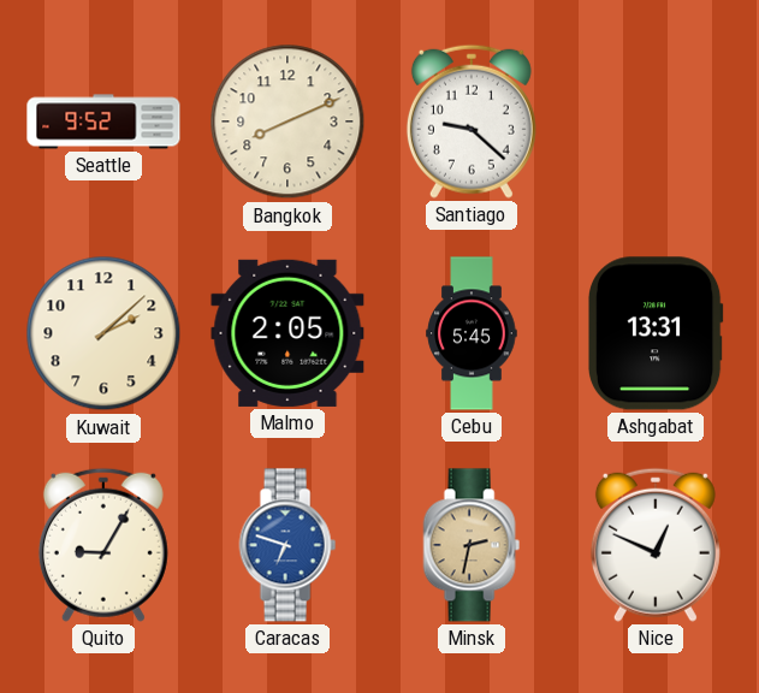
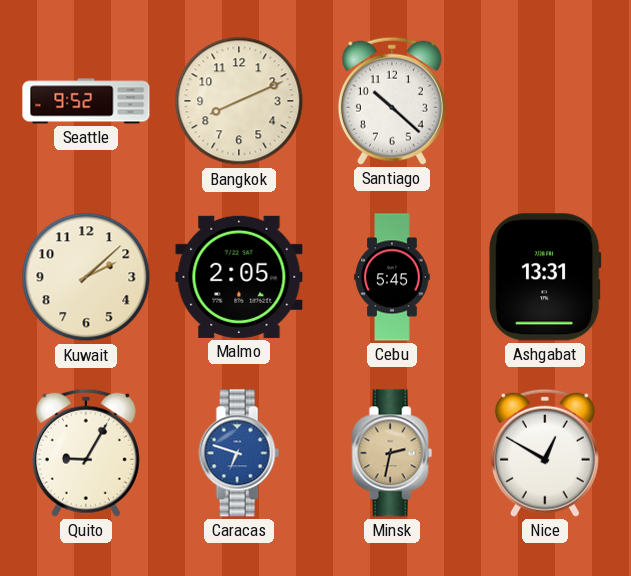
Santiago: 9:22 -> 10:22 (392, 101)
Nice: 12:49 -> 12:50 (545, 453)
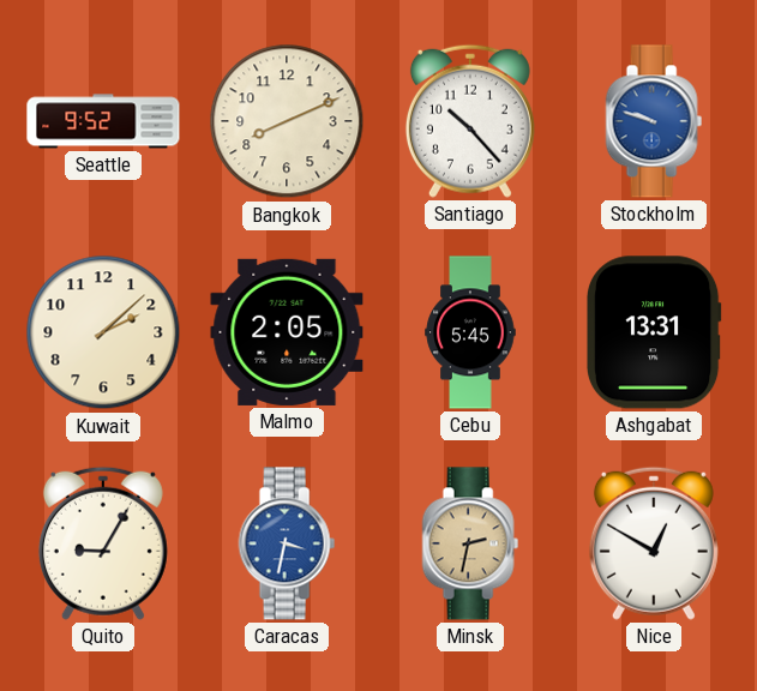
Santiago: 10:22 -> 10:23 (470, 121)
Stockholm: none -> 9:48 (654, 121)
Caracas: 6:48 -> 3:32 (287, 543)
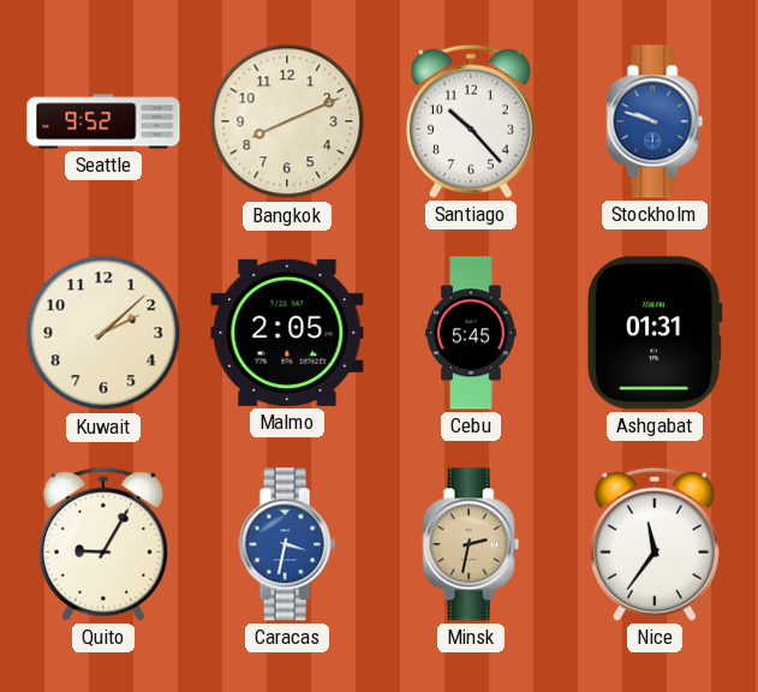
Ashgabat: 13:31 -> 01:31 (655, 333)
Nice: 12:50 -> 11:36 (655, 544)
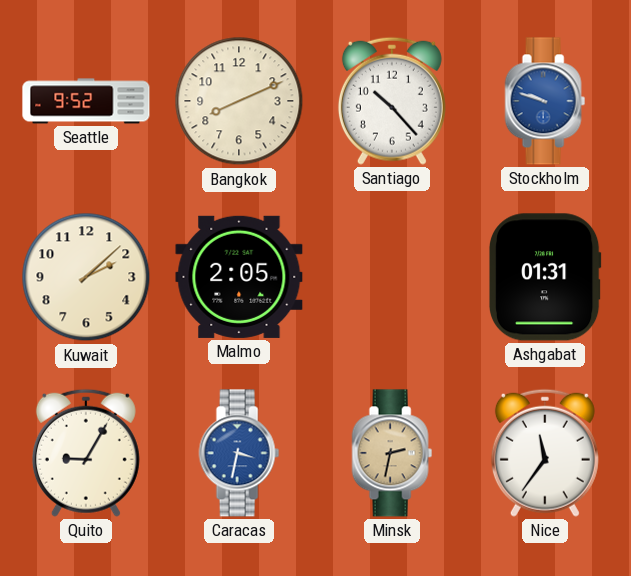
Cebu: 5:45 -> none (471, 333)
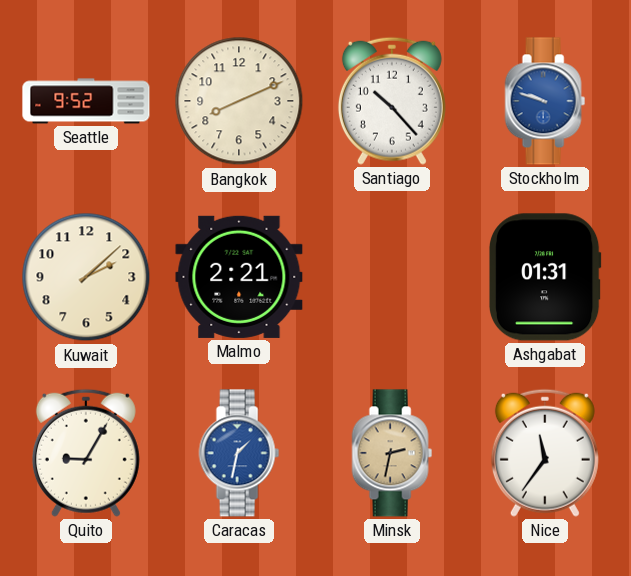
Malmo: 2:05 -> 2:21 (239, 277)
Caracas: 3:32 -> 1:32 (239, 453)
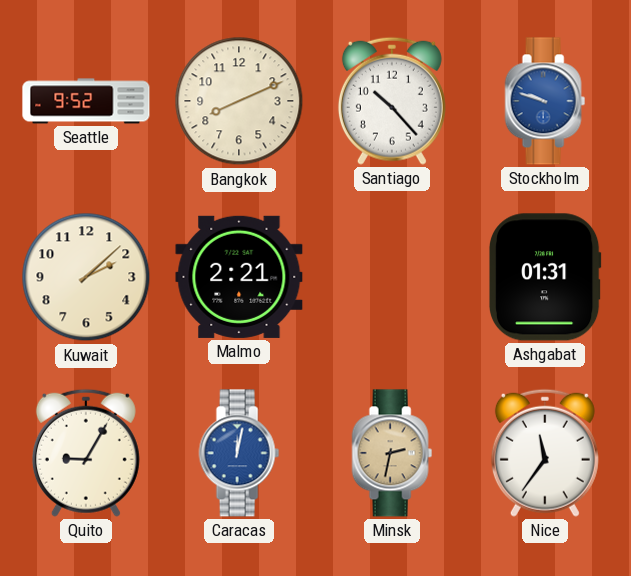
Caracas: 1:32 -> 12:02 (239, 453)
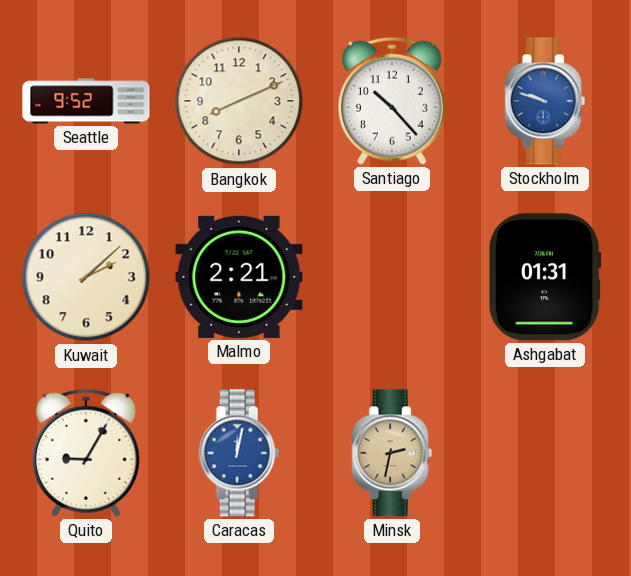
Nice: 11:36 -> none (545, 453)
